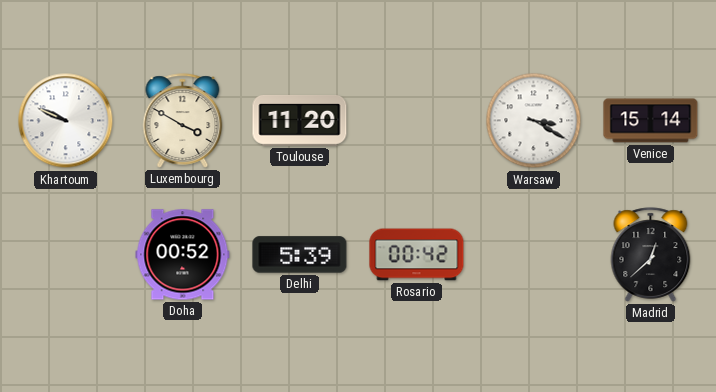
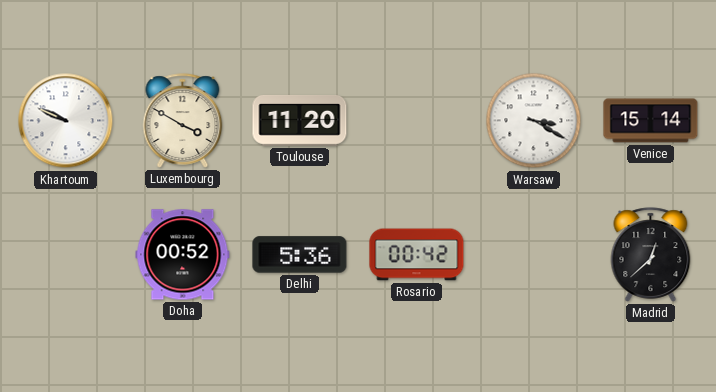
Delhi: 5:39 -> 5:36 (300, 255)
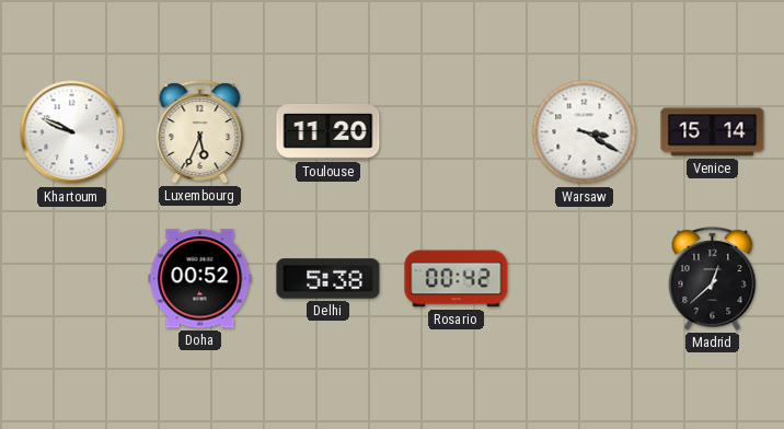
Luxembourg: 3:50 -> 5:34 (200, 132)
Delhi: 5:36 -> 5:38 (328, 279)
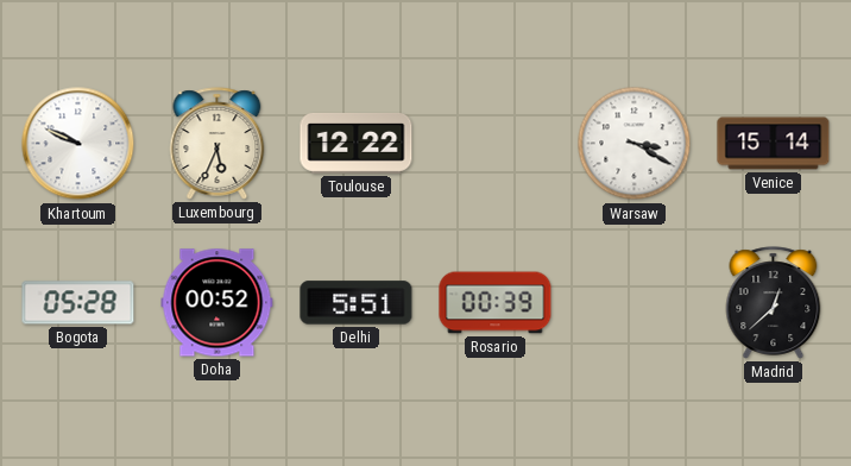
Toulouse: 11:20 -> 12:22 (357, 143)
Bogota: none -> 05:28 (78, 303)
Delhi: 5:38 -> 5:51 (357, 303)
Rosario: 00:42 -> 00:39 (496, 303)
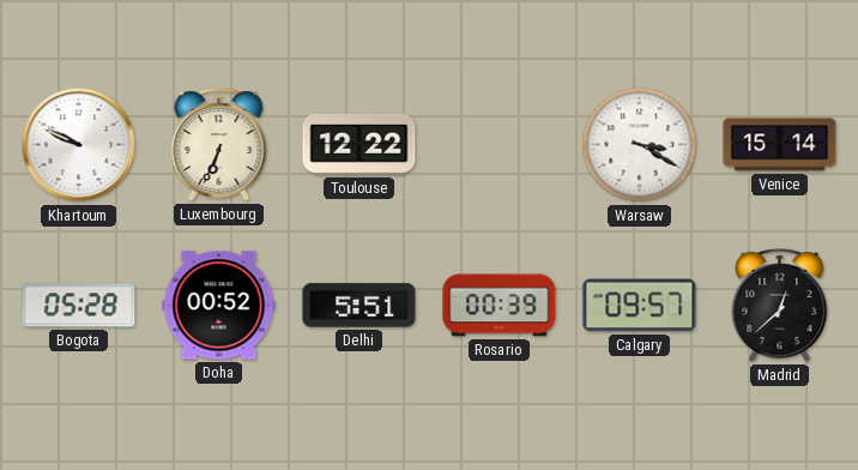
Luxembourg: 5:34 -> 6:34 (219, 145)
Calgary: none -> 09:57 (640, 306)
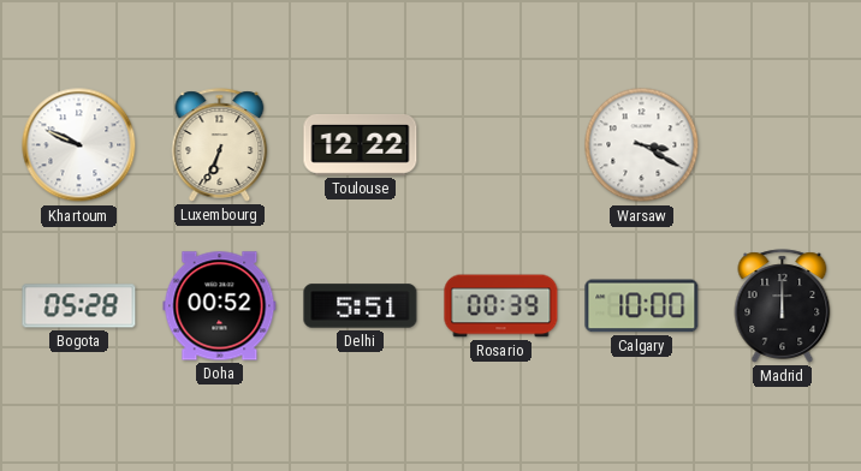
Venice: 15:14 -> none (780, 145)
Calgary: 09:57 -> 10:00 (642, 306)
Madrid: 12:38 -> 12:00 (783, 306)
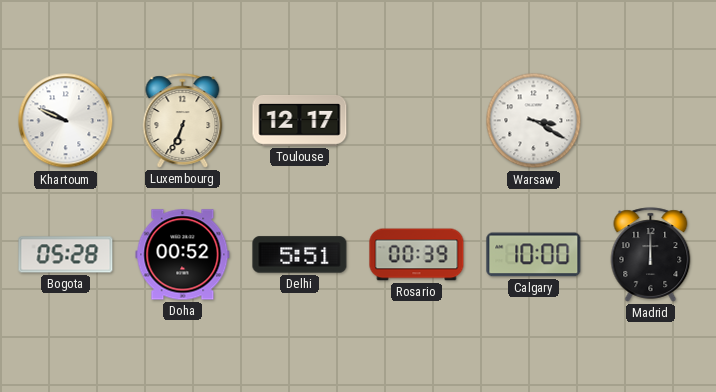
Toulouse: 12:22 -> 12:17 (300, 120)
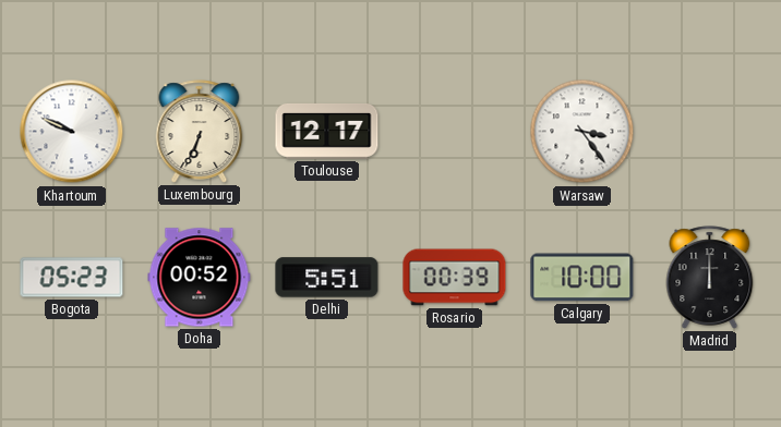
Warsaw: 3:20 -> 3:24 (582, 132)
Bogota: 05:28 -> 05:23 (72, 278)
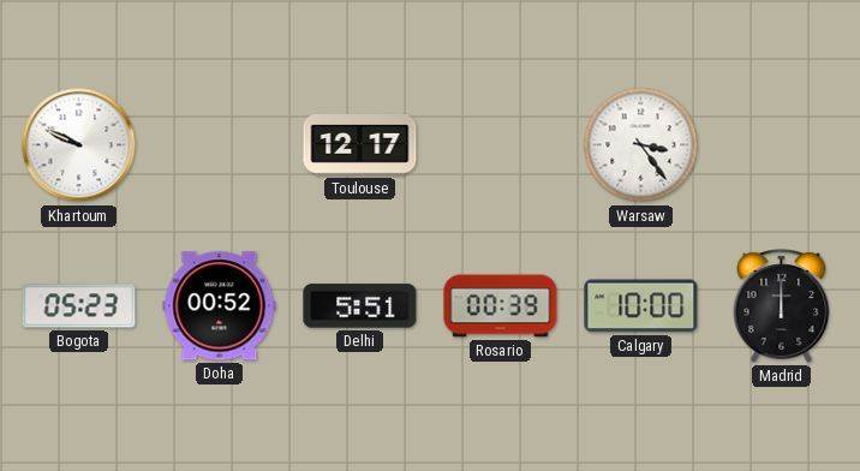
Luxembourg: 6:34 -> none (200, 132)
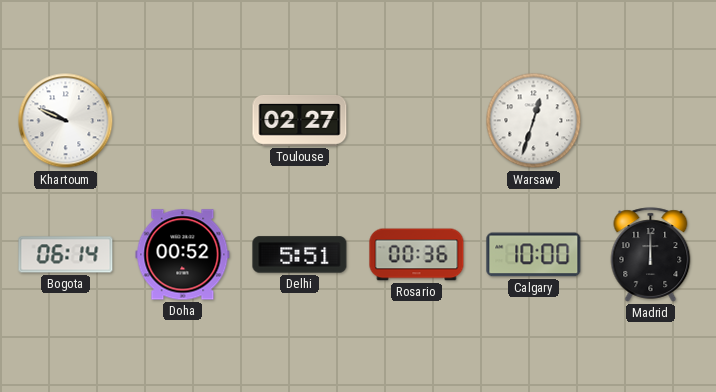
Toulouse: 12:17 -> 02:27 (300, 120)
Warsaw: 3:24 -> 12:33 (534, 121)
Bogota: 05:23 -> 06:14 (66, 255)
Rosario: 00:39 -> 00:36 (417, 255)
